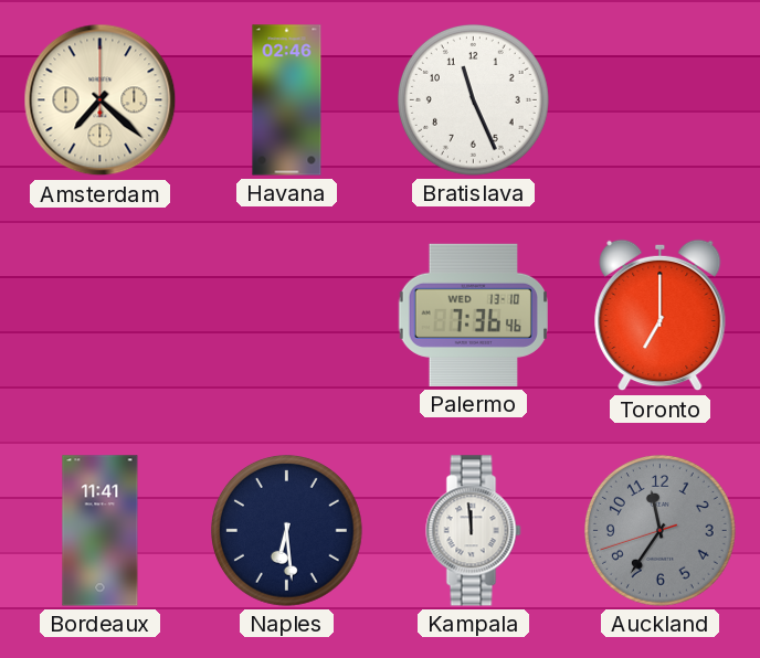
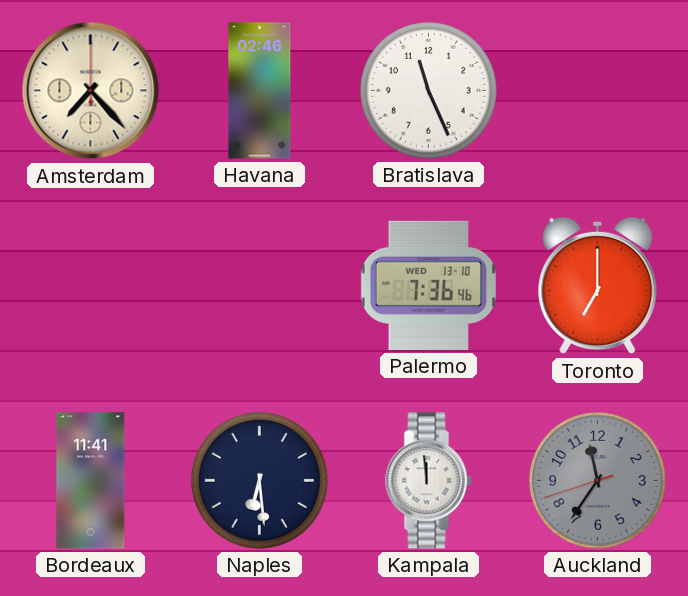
Amsterdam: 7:22 -> 7:23 (91, 91)
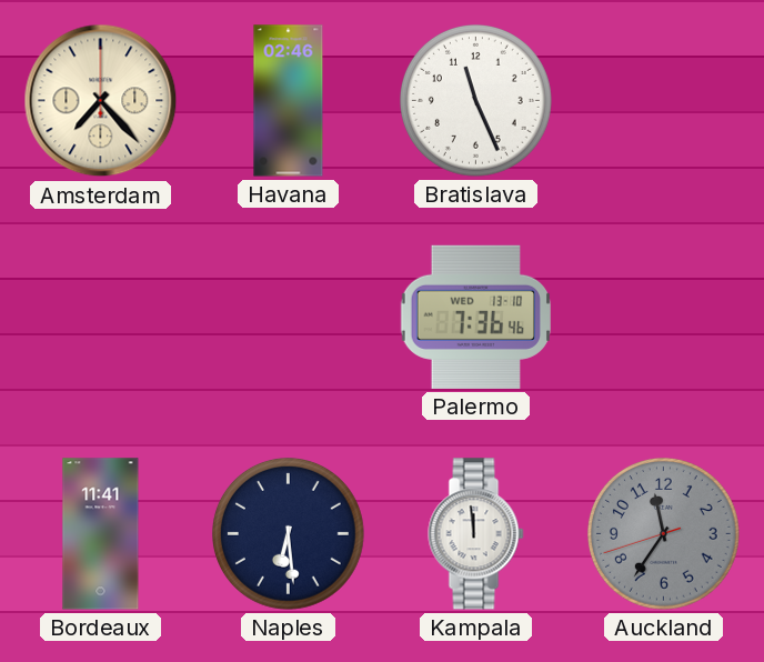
Toronto: 7:00 -> none (598, 286)
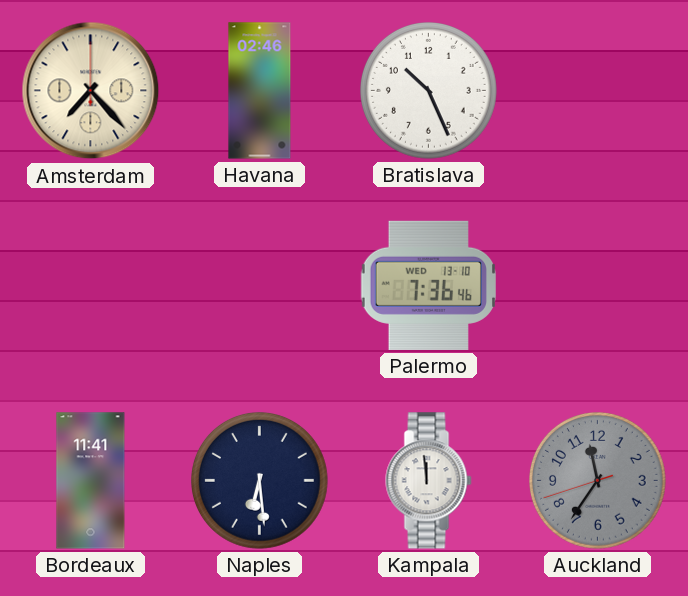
Bratislava: 11:26 -> 10:26 (429, 91)
